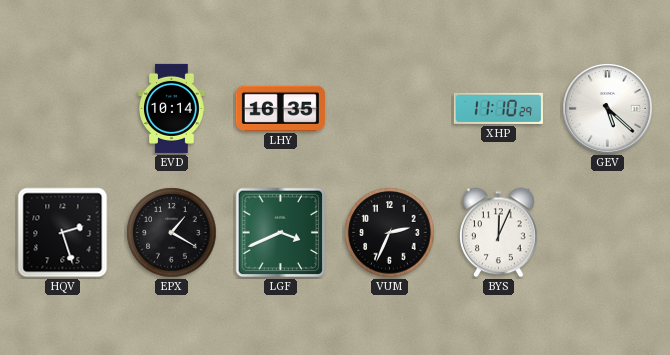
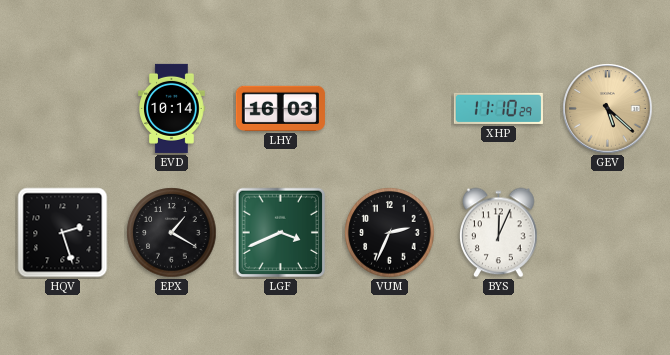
LHY: 16:35 -> 16:03 (280, 108)
GEV dial: white -> champagne (608, 109)
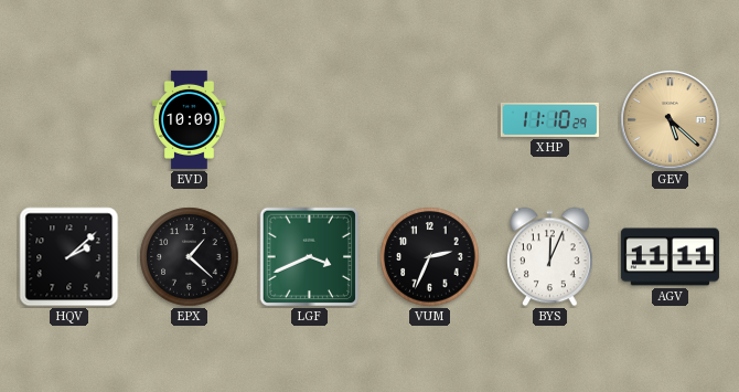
EVD: 10:14 -> 10:09 (190, 119)
LHY: 16:03 -> none (280, 108)
HQV: 2:27 -> 2:08 (69, 257)
EPX: 1:20 -> 1:22 (190, 257)
AGV: none -> 11:11 (670, 257)
